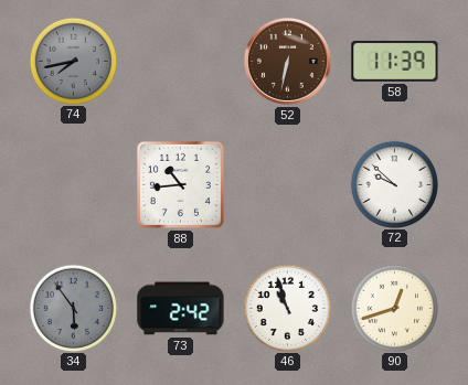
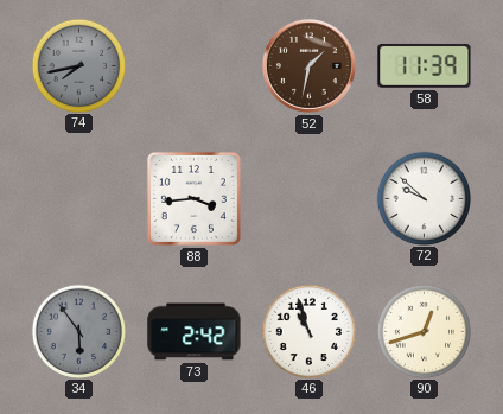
52: 6:32 -> 1:32 (308, 65)
88: 10:44 -> 3:44 (193, 198)
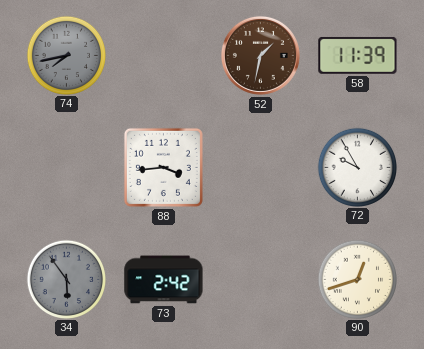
72: 9:52 -> 9:55 (357, 167)
46: 10:57 -> none (308, 331)
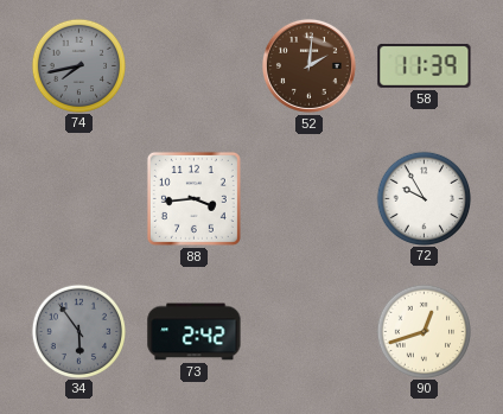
52: 1:32 -> 2:01 (308, 65)
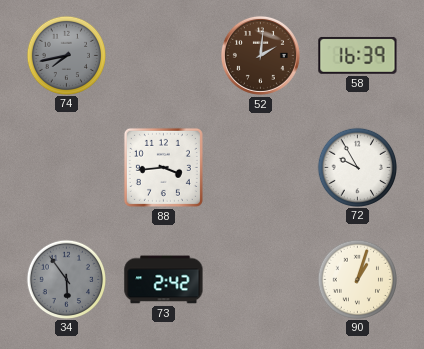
58: 11:39 -> 16:39 (358, 56)
90: 12:42 -> 1:03 (357, 279)
